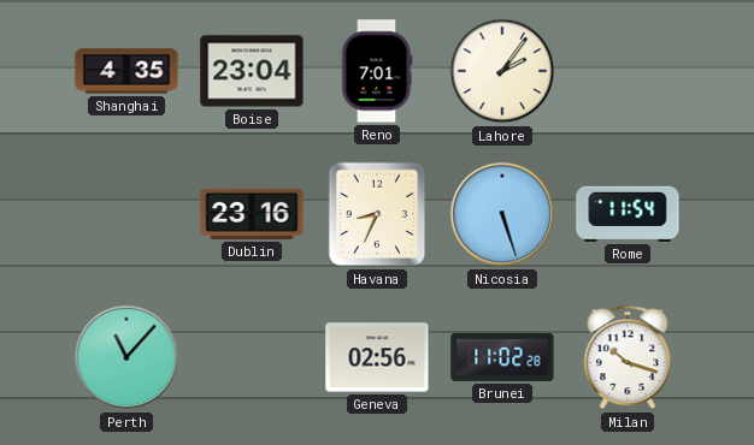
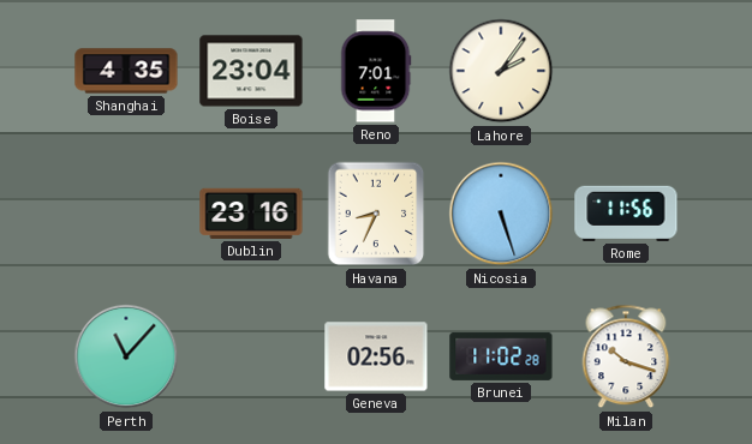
Rome: 11:54 -> 11:56 (626, 214)
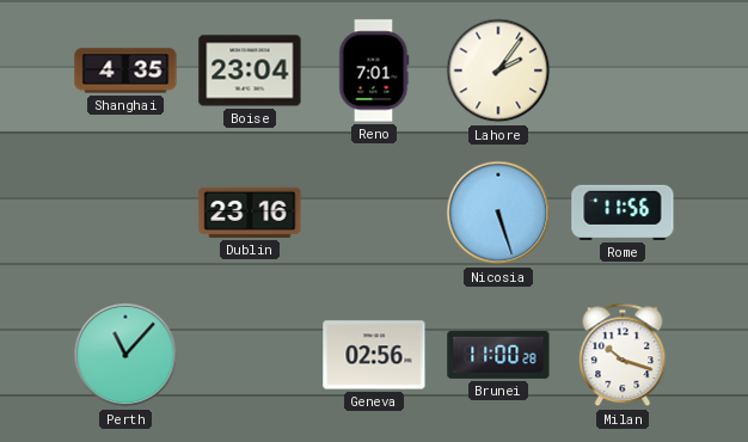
Havana: 8:34 -> none (376, 214)
Brunei: 11:02 -> 11:00 (498, 355)
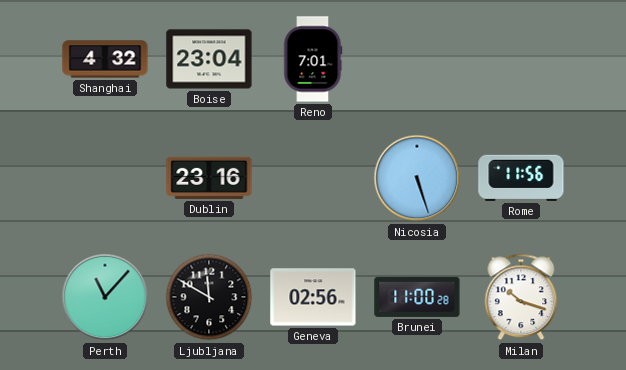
Shanghai: 4:35 -> 4:32 (105, 59)
Lahore: 2:06 -> none (498, 70)
Ljubljana: none -> 11:50 (209, 297)
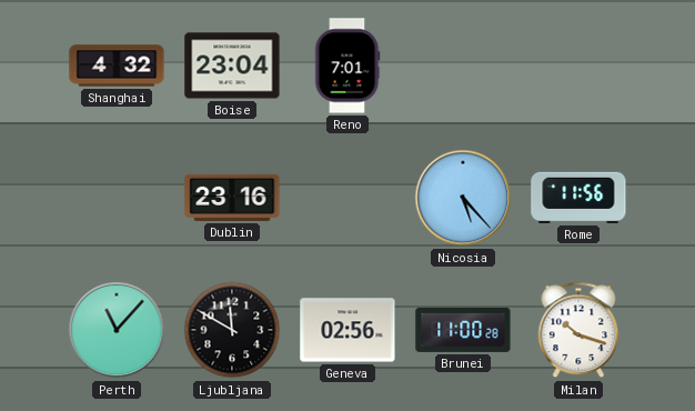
Nicosia: 5:27 -> 5:23 (463, 198)
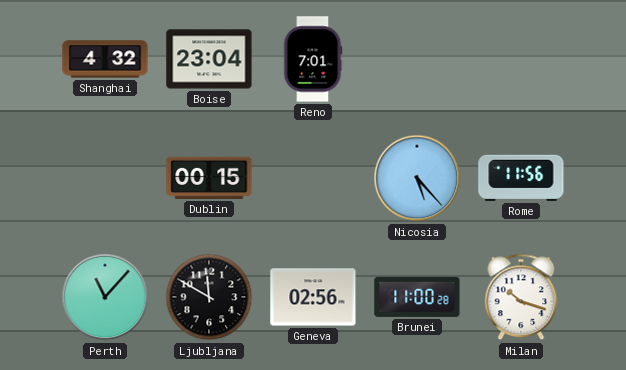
Dublin: 23:16 -> 00:15 (209, 178)
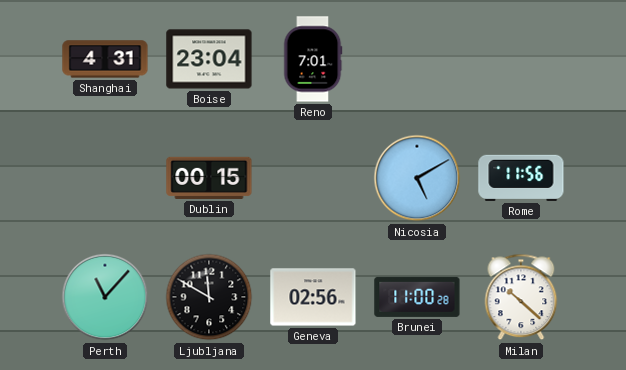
Shanghai: 4:32 -> 4:31 (105, 59)
Nicosia: 5:23 -> 5:10 (417, 178)
Milan: 10:18 -> 10:22 (521, 297)
